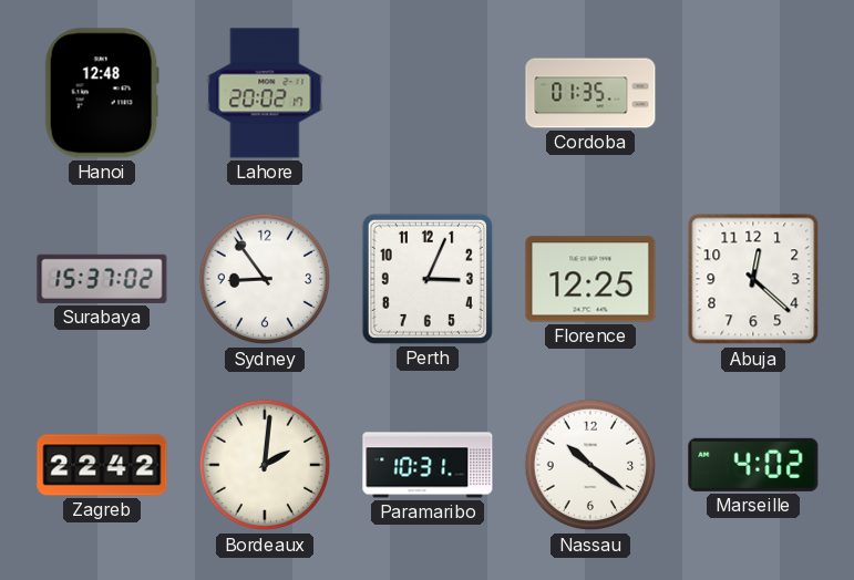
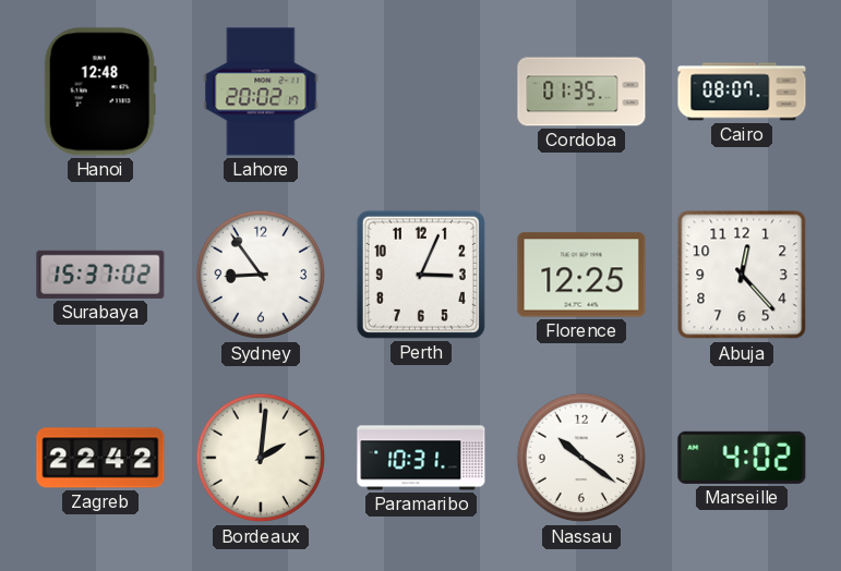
Cairo: none -> 08:07 (742, 92)
Abuja: 12:22 -> 12:23 (742, 275)
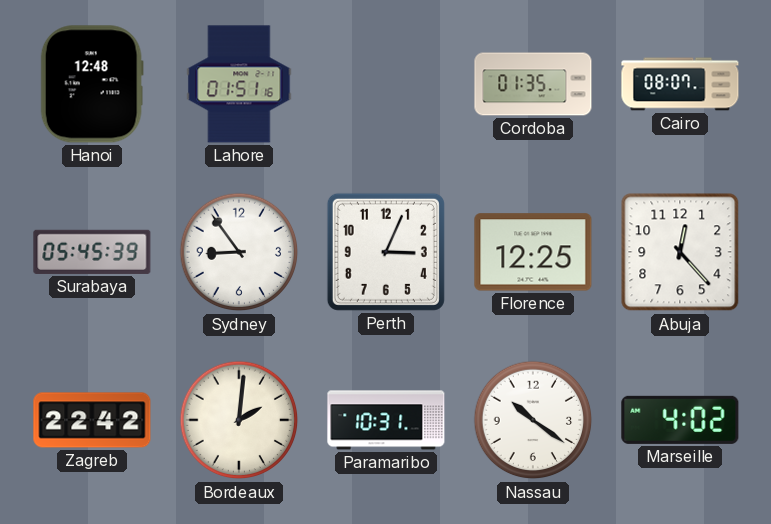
Lahore: 20:02 -> 01:51 (239, 84)
Surabaya: 15:37 -> 05:45 (92, 252)
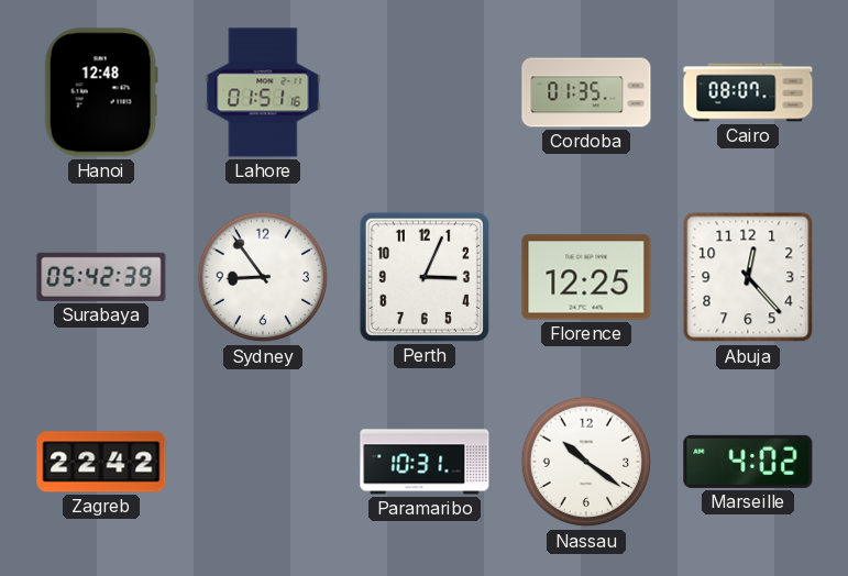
Surabaya: 05:45 -> 05:42 (101, 277)
Bordeaux: 2:01 -> none (239, 420)
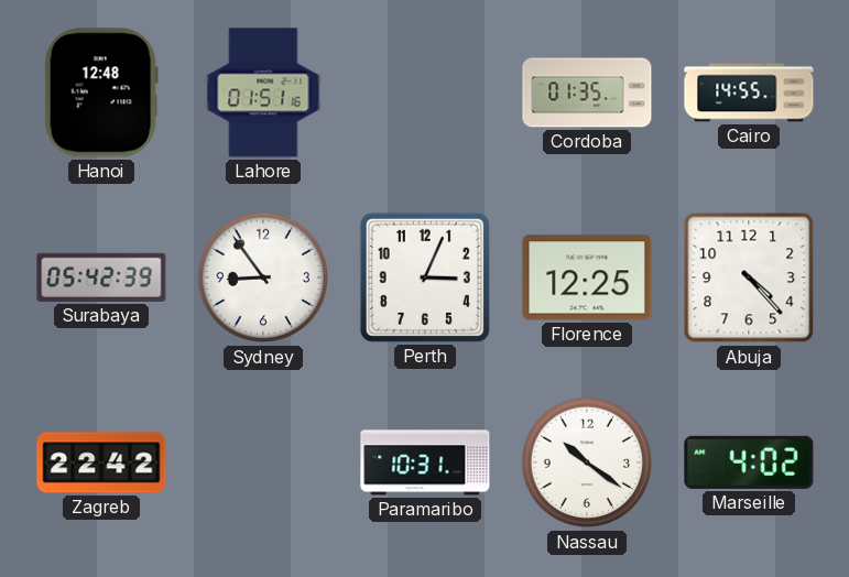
Cairo: 08:07 -> 14:55 (749, 92)
Abuja: 12:23 -> 4:23 (749, 277)
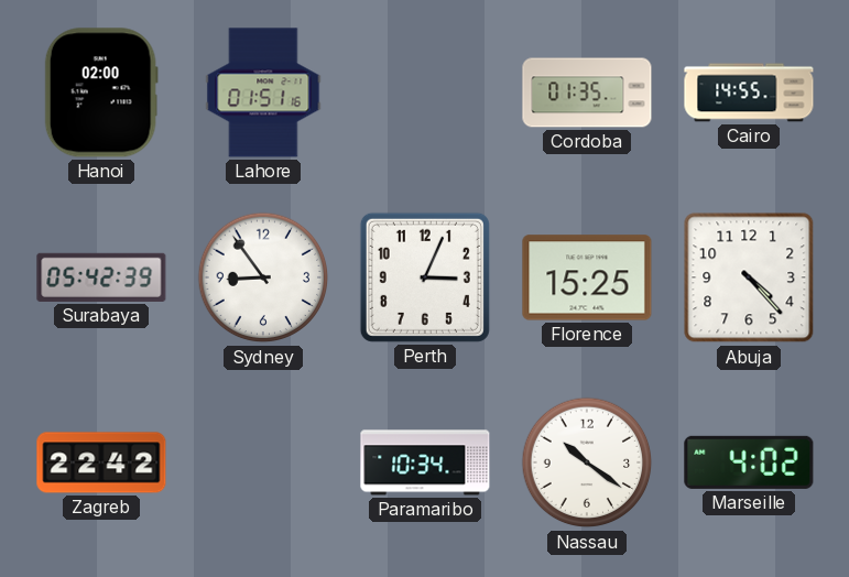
Hanoi: 12:48 -> 02:00 (101, 92)
Florence: 12:25 -> 15:25 (587, 277)
Paramaribo: 10:31 -> 10:34 (425, 462)
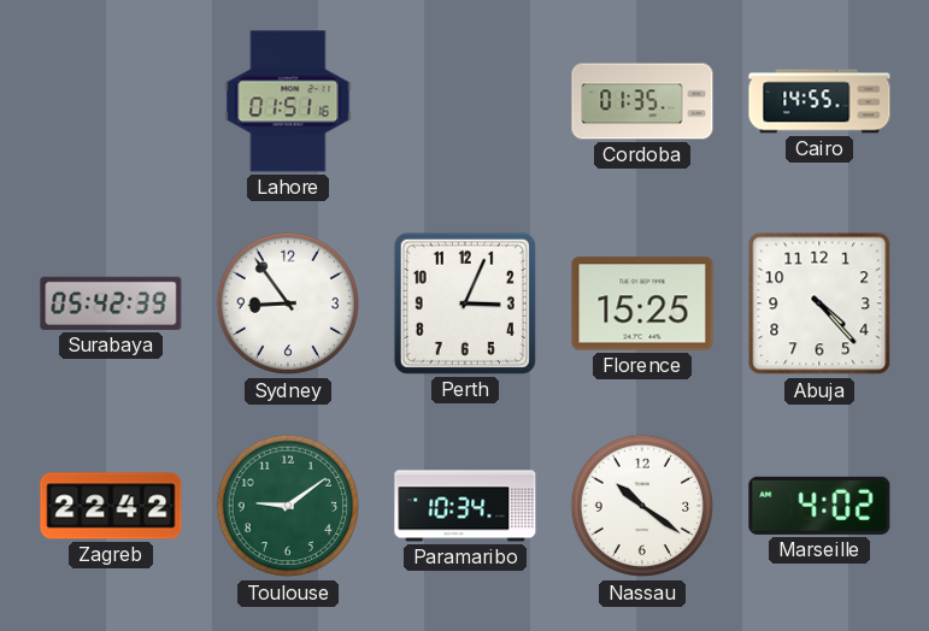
Hanoi: 02:00 -> none (101, 92)
Toulouse: none -> 9:09 (288, 506)
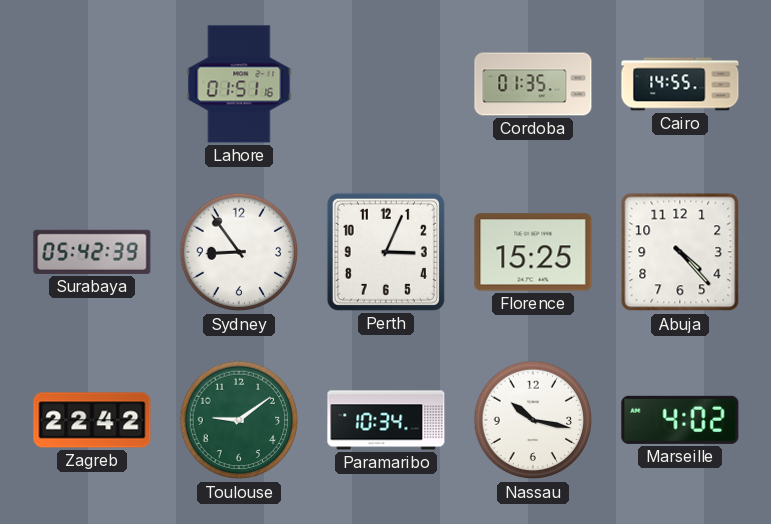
Nassau: 10:21 -> 10:17 (533, 420)
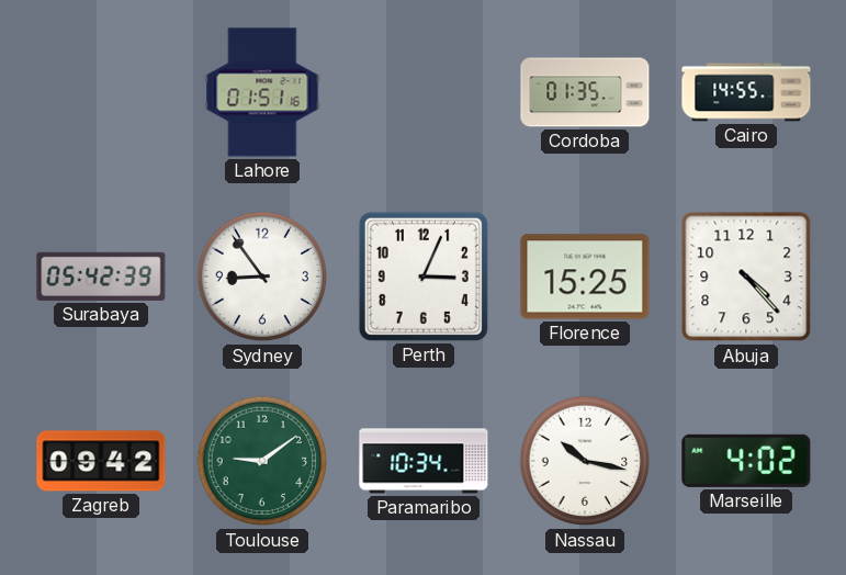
Zagreb: 22:42 -> 09:42 (101, 461)
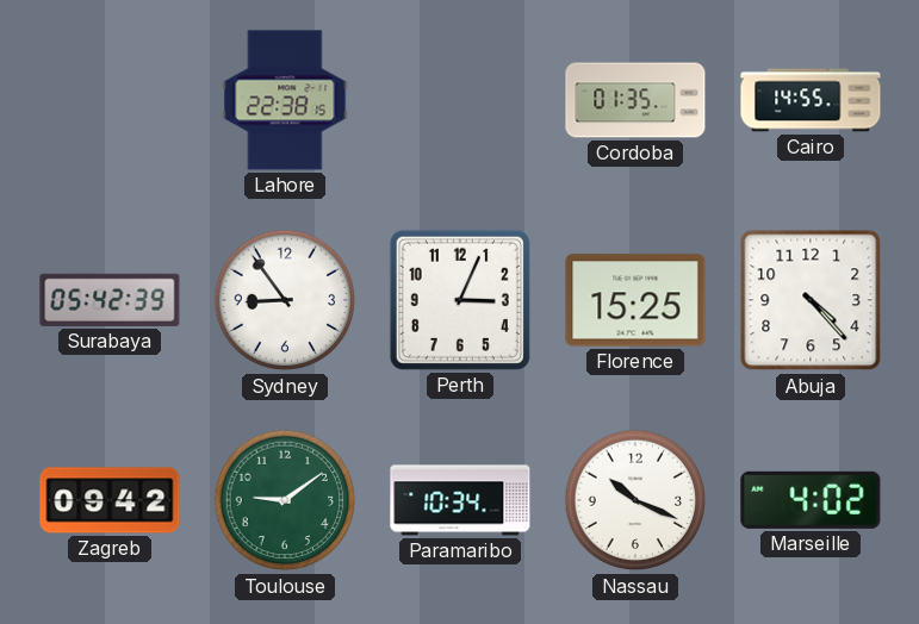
Lahore: 01:51 -> 22:38 (285, 100)
Nassau: 10:17 -> 10:19 (635, 500)
